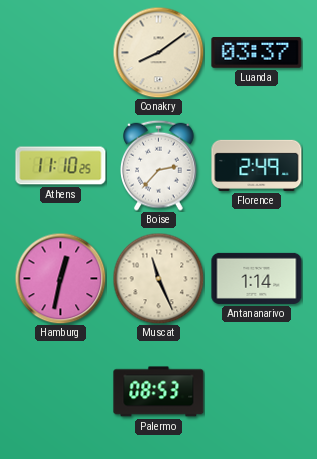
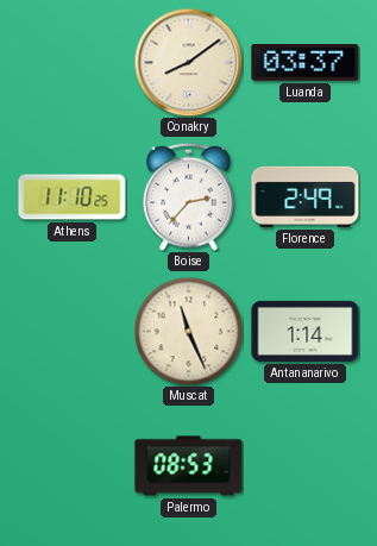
Hamburg: 12:32 -> none (60, 278)
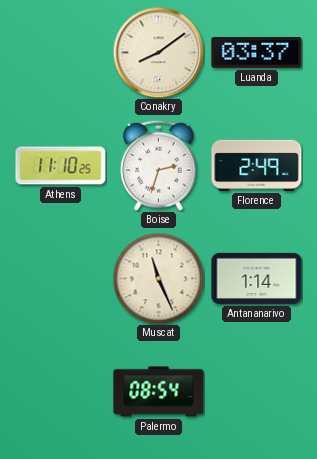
Boise: 2:37 -> 2:33 (159, 165)
Palermo: 08:53 -> 08:54 (159, 392)
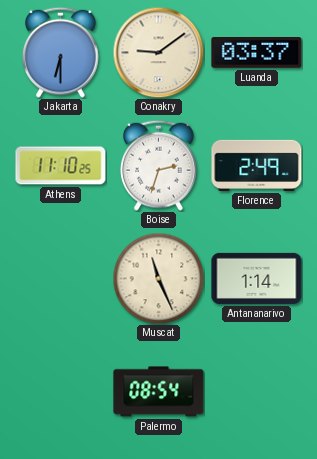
Jakarta: none -> 6:30 (61, 52)
Conakry: 8:09 -> 9:09 (158, 52)
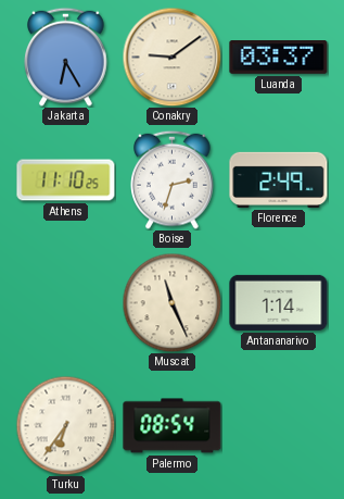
Jakarta: 6:30 -> 6:25 (66, 57)
Turku: none -> 6:36 (65, 425)
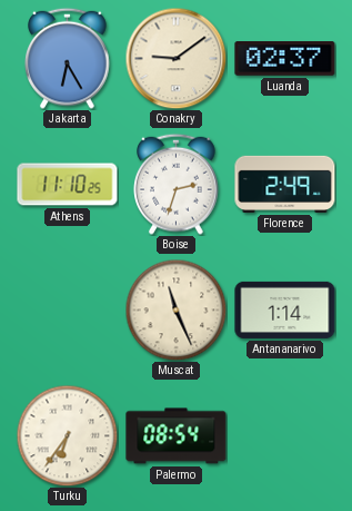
Luanda: 03:37 -> 02:37 (285, 59)
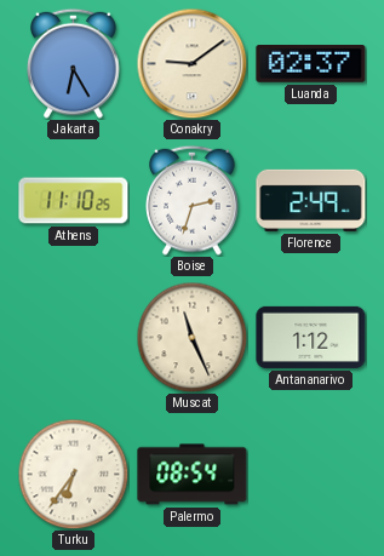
Antananarivo: 1:14 -> 1:12 (311, 337)
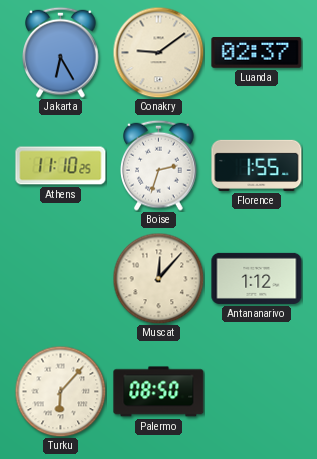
Florence: 2:49 -> 1:55 (257, 165)
Muscat: 11:26 -> 12:07 (158, 278)
Turku: 6:36 -> 6:07 (60, 391)
Palermo: 08:54 -> 08:50 (159, 392)
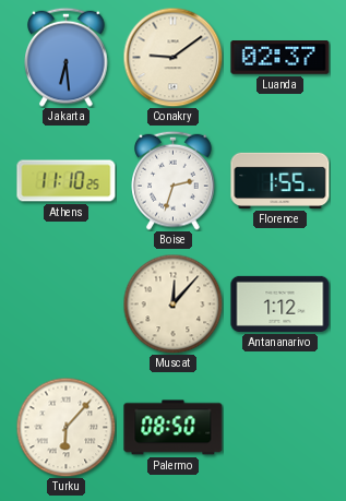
Jakarta: 6:25 -> 6:29 (67, 57)
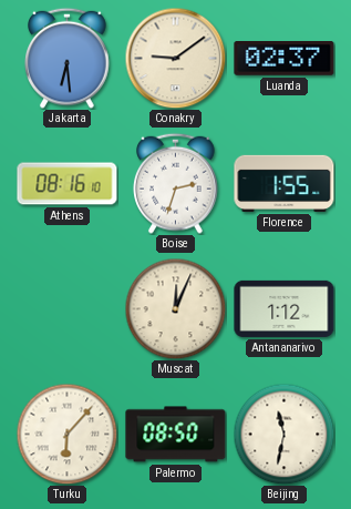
Athens: 11:10 -> 08:16 (68, 184)
Muscat: 12:07 -> 12:04 (175, 308)
Beijing: none -> 11:32 (283, 434)
